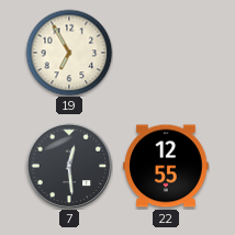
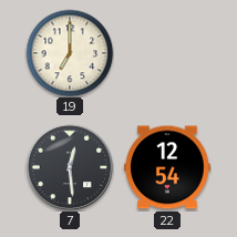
19: 6:55 -> 7:00 (70, 53)
22: 12:55 -> 12:54 (167, 167)
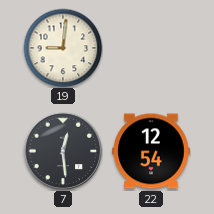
19: 7:00 -> 9:01 (63, 48)
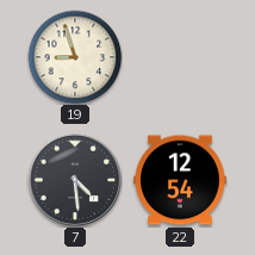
19: 9:01 -> 8:57 (75, 57)
7: 12:29 -> 4:29 (75, 180)
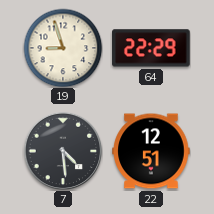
64: none -> 22:29 (151, 48)
22: 12:54 -> 12:51 (151, 151)
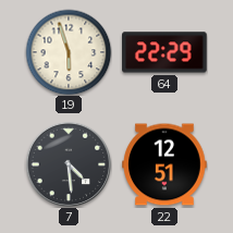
19: 8:57 -> 5:57 (69, 52)
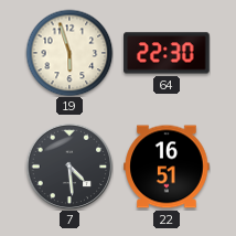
64: 22:29 -> 22:30 (167, 53)
22: 12:51 -> 16:51 (167, 167)
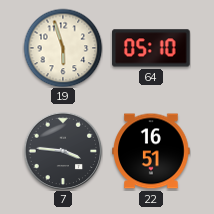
64: 22:30 -> 05:10 (151, 48)
7: 4:29 -> 3:46 (63, 151)
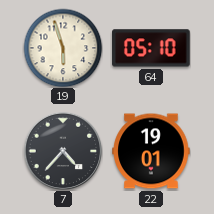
7: 3:46 -> 4:37 (63, 151)
22: 16:51 -> 19:01 (151, 151)
